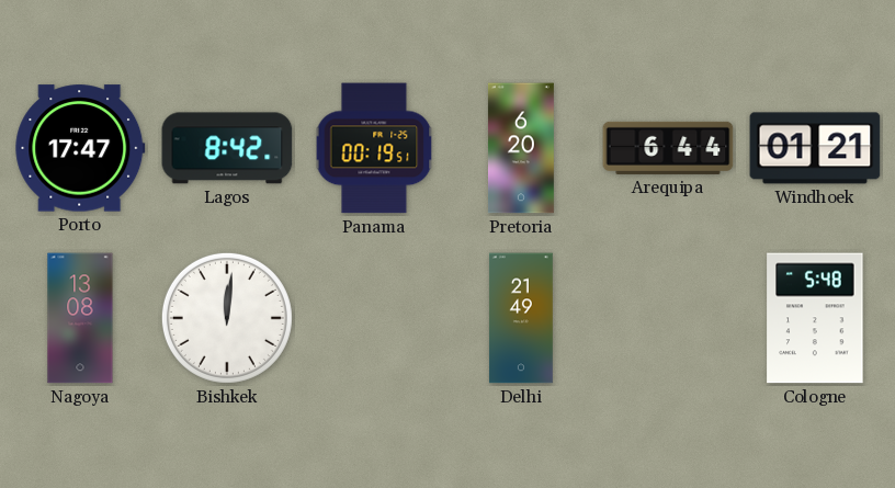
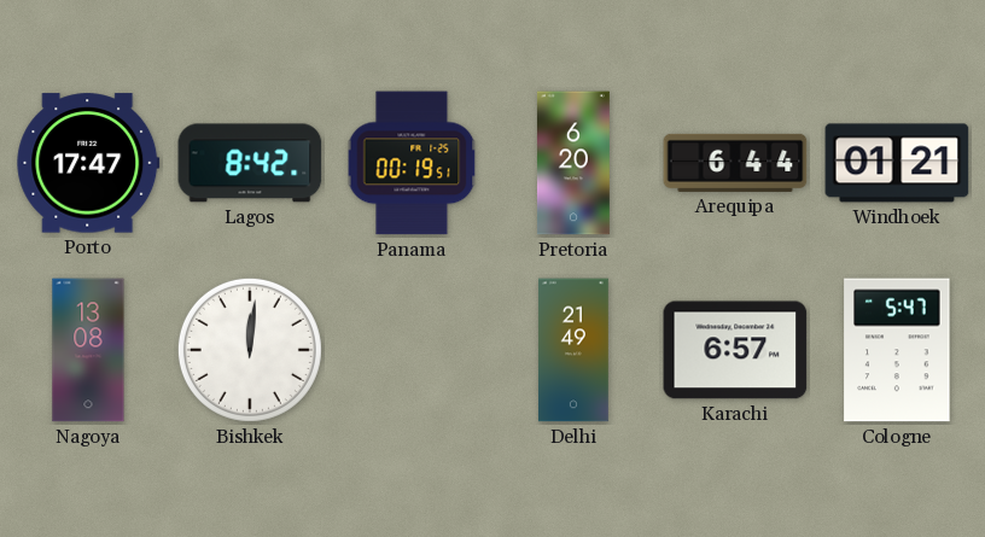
Karachi: none -> 6:57 (735, 350)
Cologne: 5:48 -> 5:47 (897, 350)
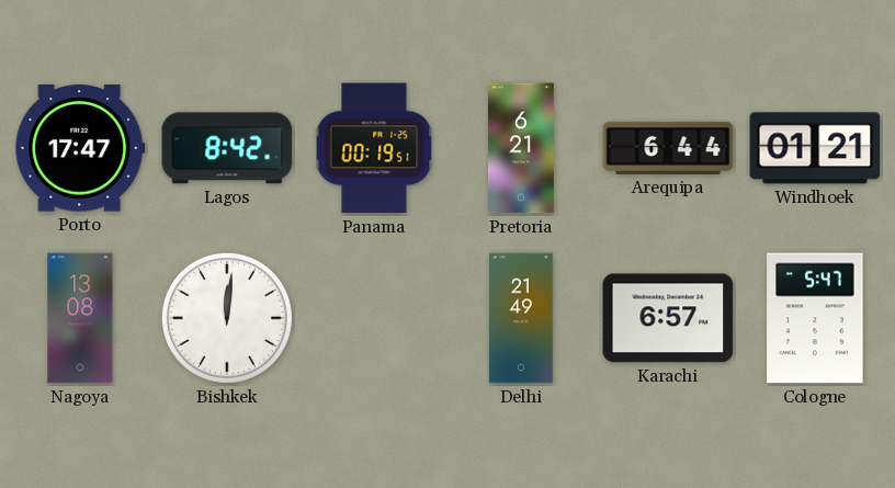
Pretoria: 6:20 -> 6:21 (521, 148)
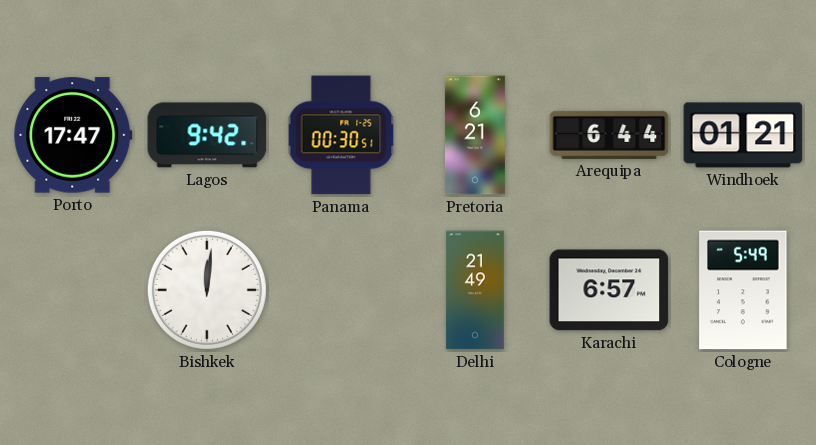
Lagos: 8:42 -> 9:42 (207, 135)
Panama: 00:19 -> 00:30 (341, 135)
Nagoya: 13:08 -> none (80, 318)
Cologne: 5:47 -> 5:49 (743, 290)
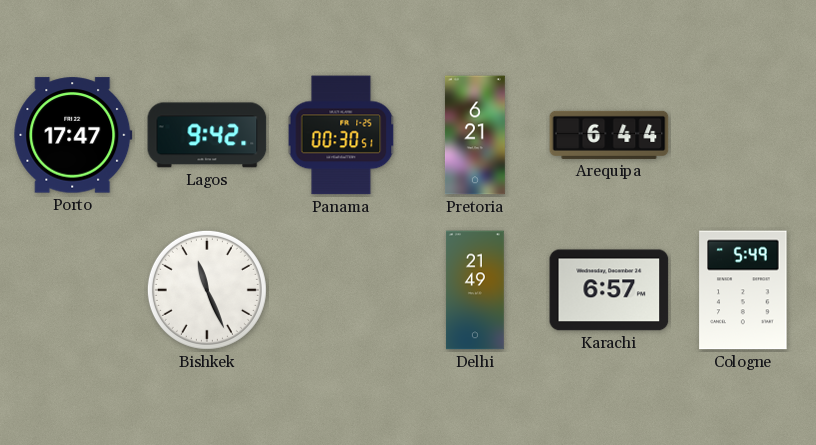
Windhoek: 01:21 -> none (743, 135)
Bishkek: 12:01 -> 11:26 (207, 290)
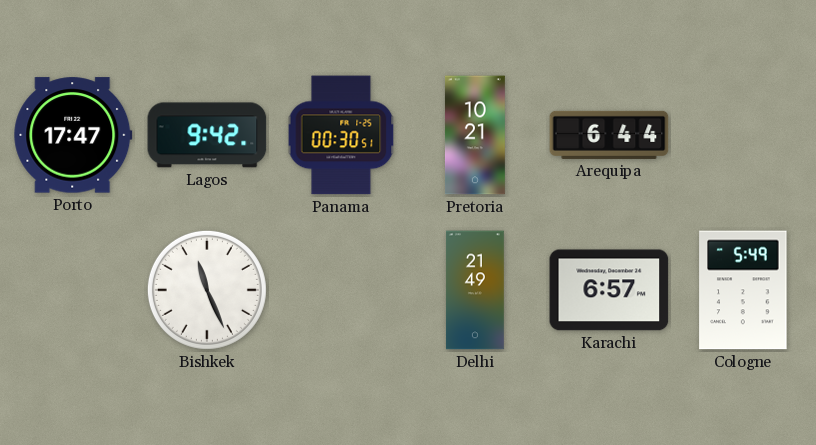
Pretoria: 6:21 -> 10:21 (475, 135)
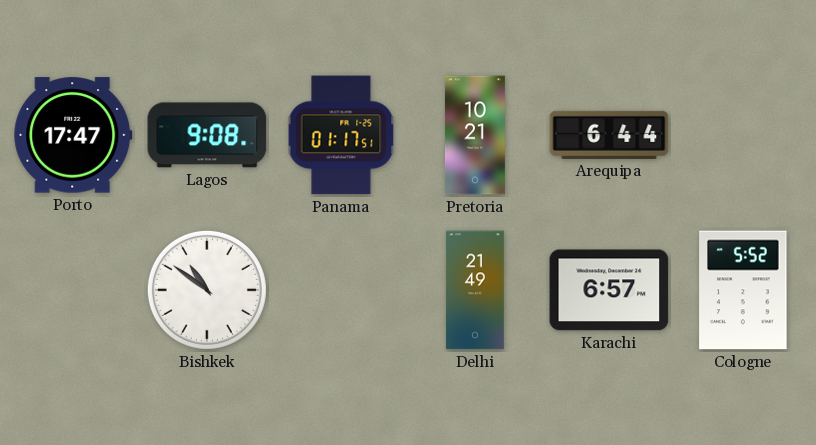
Lagos: 9:42 -> 9:08 (207, 135)
Panama: 00:30 -> 01:17 (341, 135)
Bishkek: 11:26 -> 10:51 (207, 290)
Cologne: 5:49 -> 5:52 (743, 290)
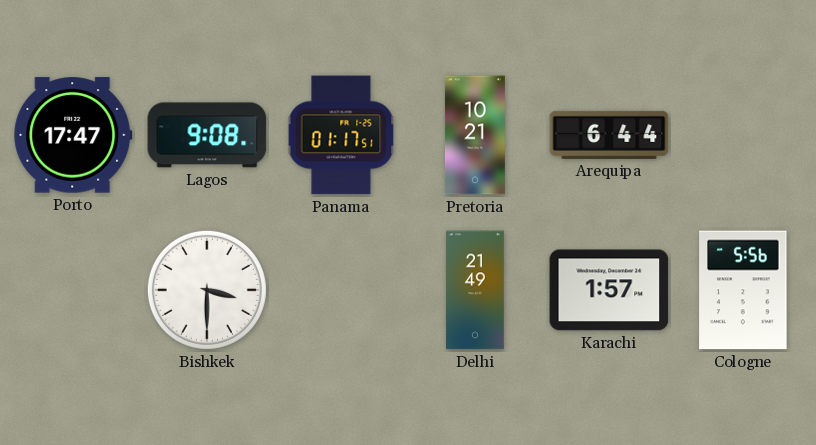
Bishkek: 10:51 -> 3:30 (207, 290)
Karachi: 6:57 -> 1:57 (609, 290)
Cologne: 5:52 -> 5:56 (743, 290)
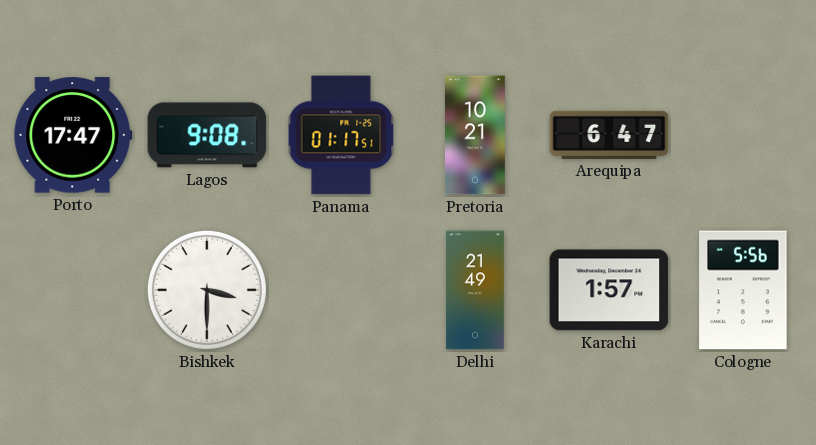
Arequipa: 6:44 -> 6:47 (609, 135)
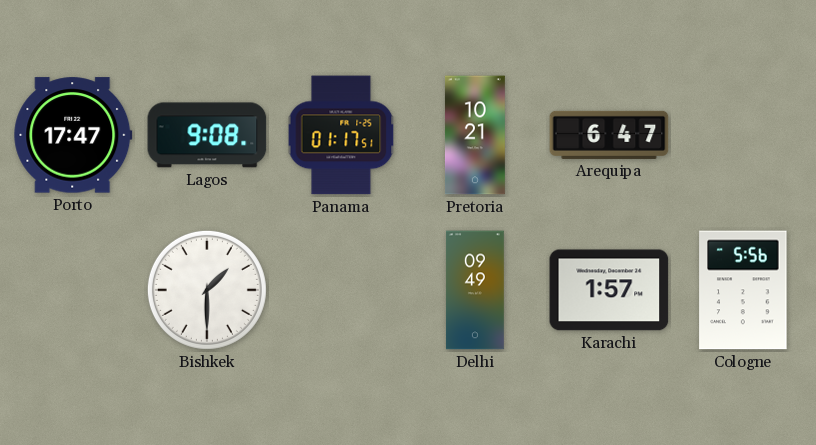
Bishkek: 3:30 -> 1:30 (207, 290)
Delhi: 21:49 -> 09:49 (475, 290)
